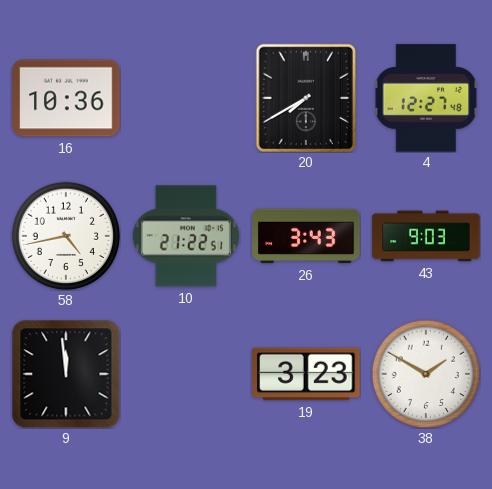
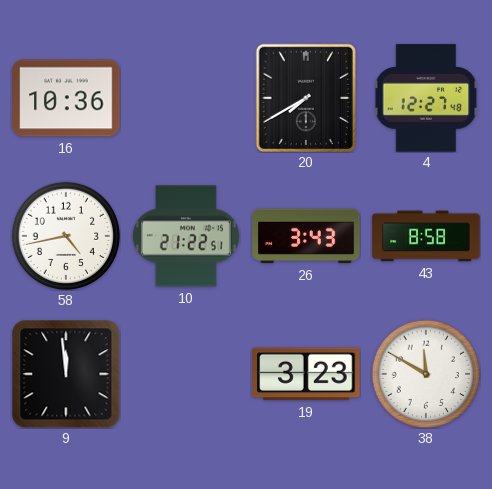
43: 9:03 -> 8:58 (426, 236)
38: 1:50 -> 11:50 (425, 373)
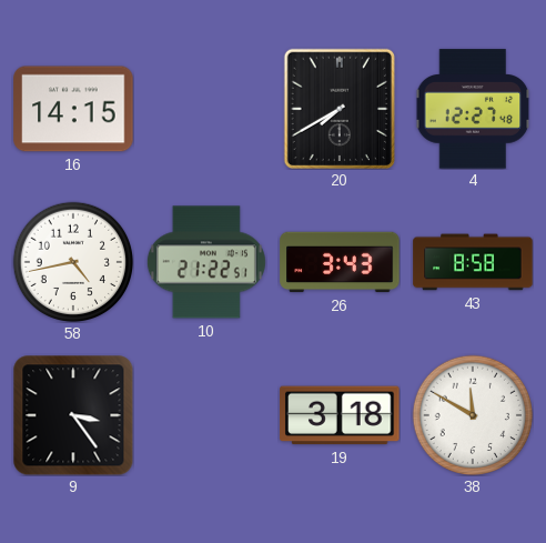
16: 10:36 -> 14:15 (73, 109)
9: 11:59 -> 3:24 (73, 415)
19: 3:23 -> 3:18 (340, 415)
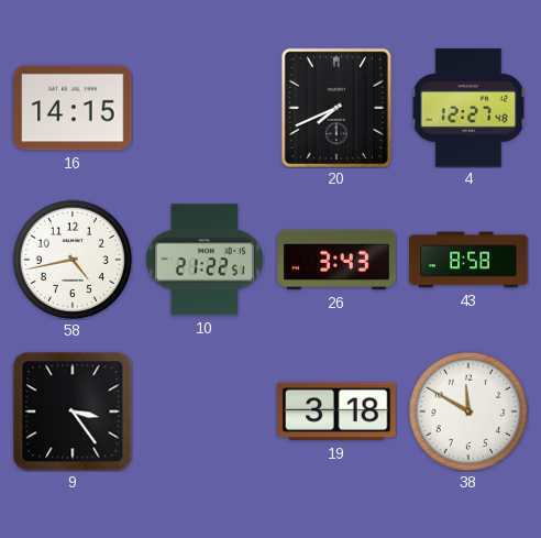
20: 7:40 -> 7:41 (335, 107)
